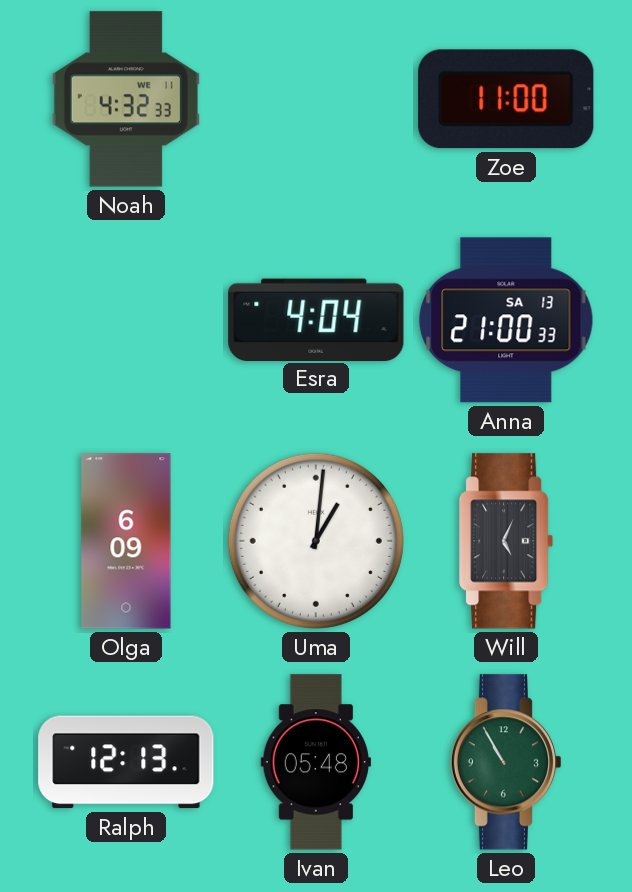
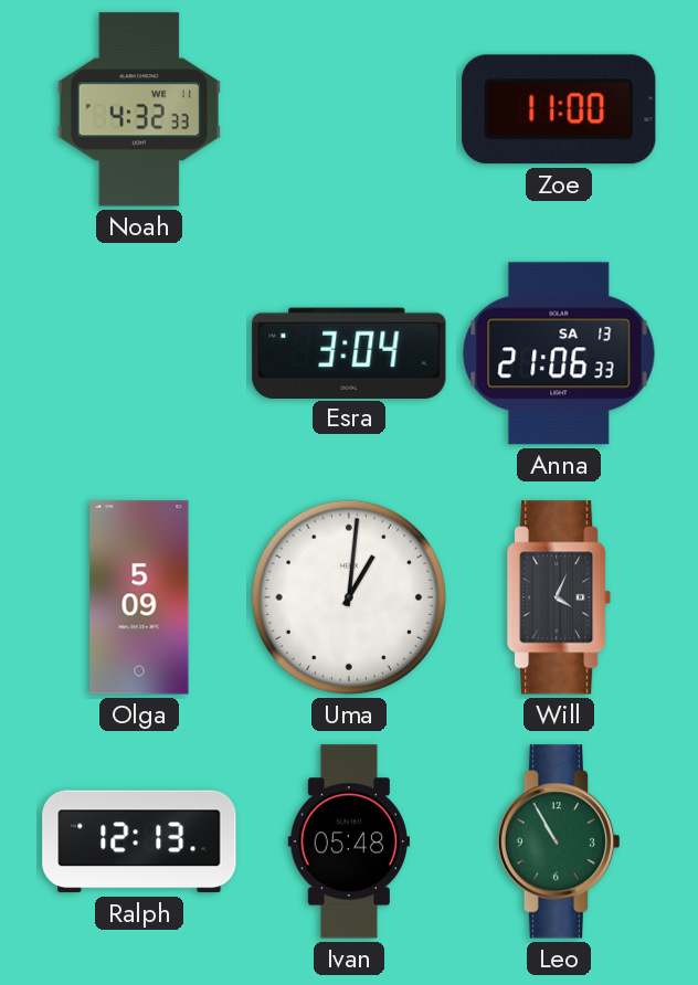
Esra: 4:04 -> 3:04 (349, 352)
Anna: 21:00 -> 21:06 (559, 353)
Olga: 6:09 -> 5:09 (139, 597)
Will: 5:04 -> 4:04 (560, 597)
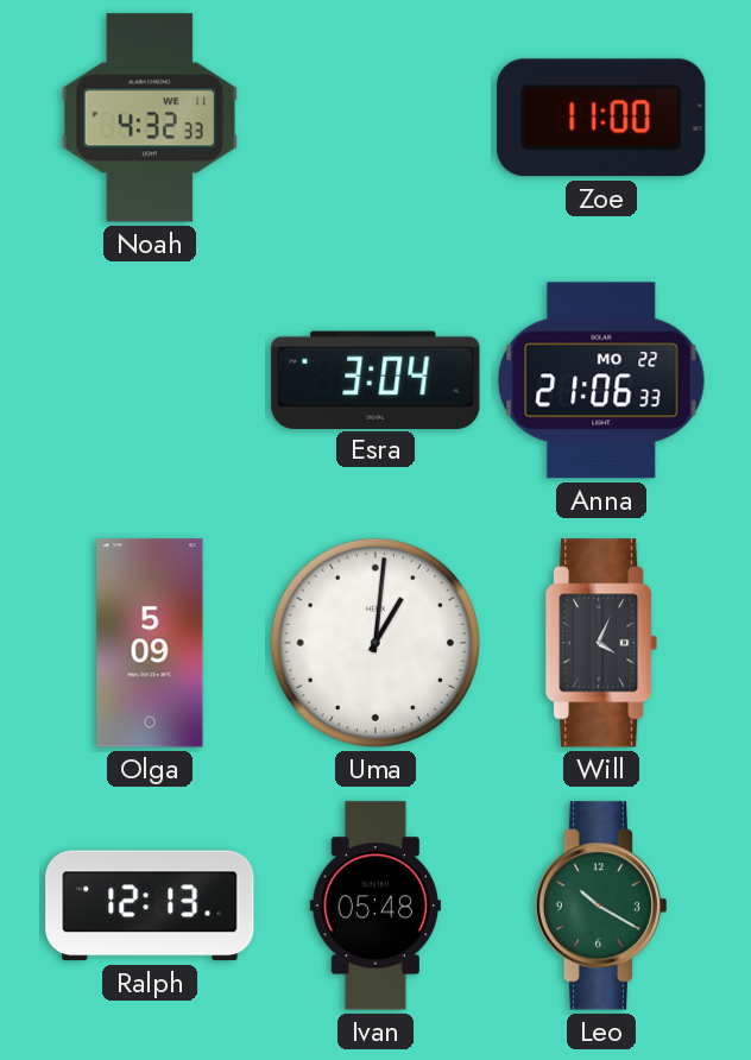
Anna date: SA 13 -> MO 22 (601, 380)
Leo: 10:55 -> 10:20 (601, 906)
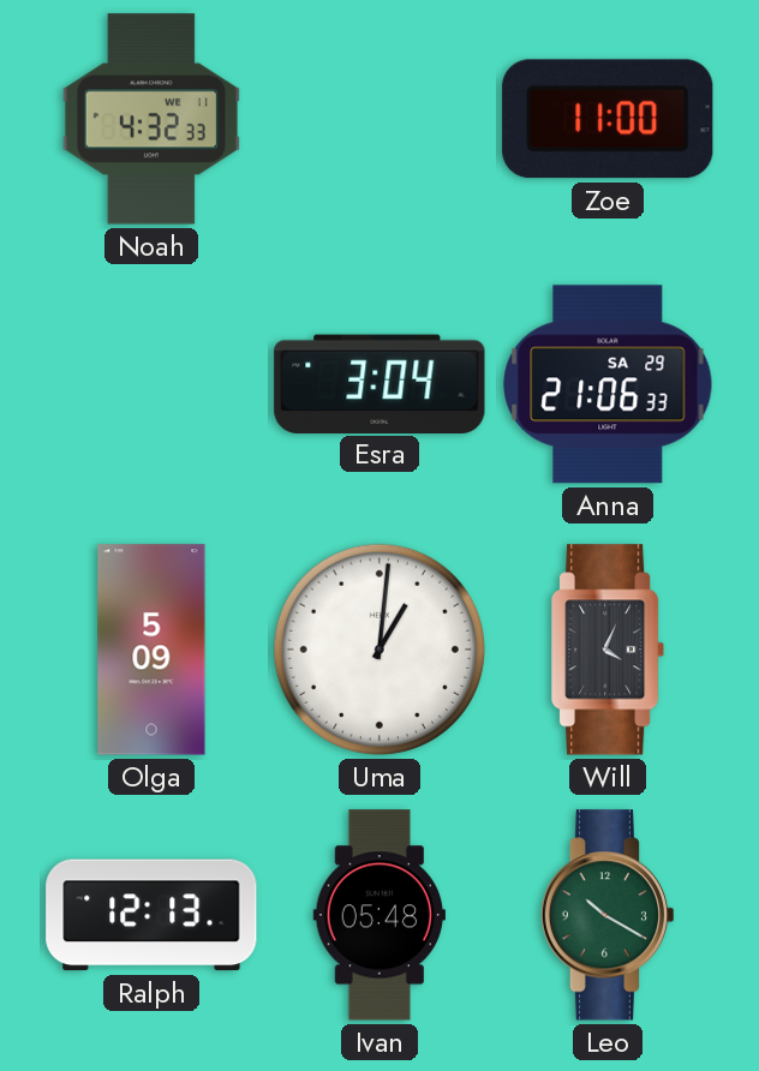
Anna date: MO 22 -> SA 29 (608, 384)
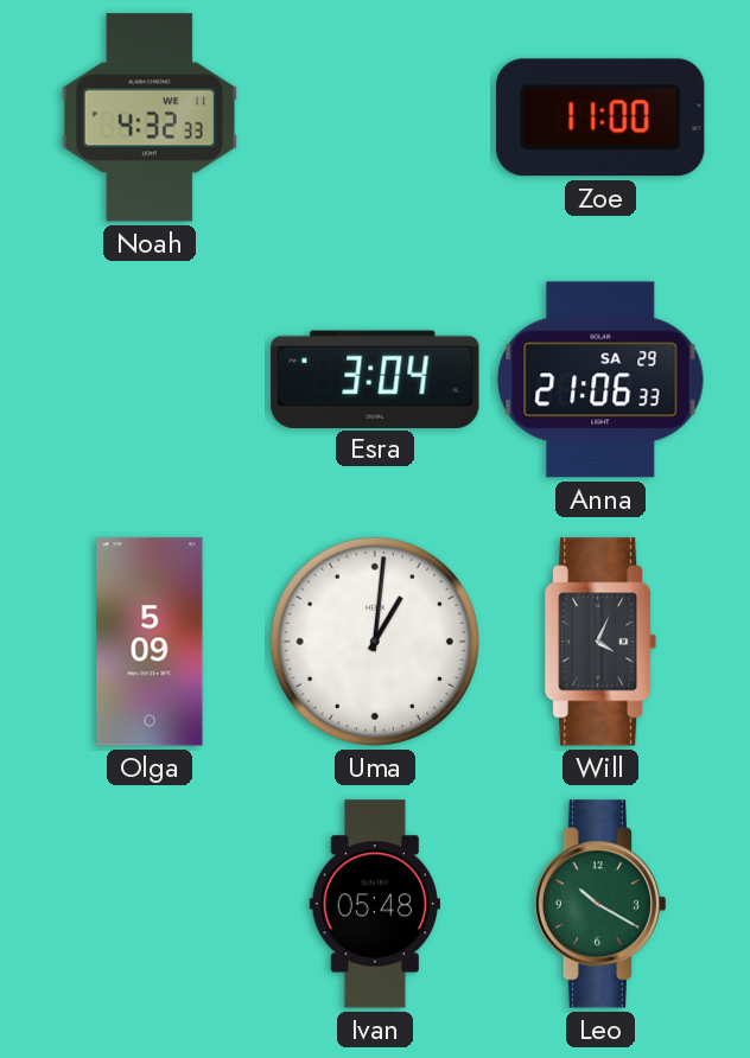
Ralph: 12:13 -> none (151, 915)
